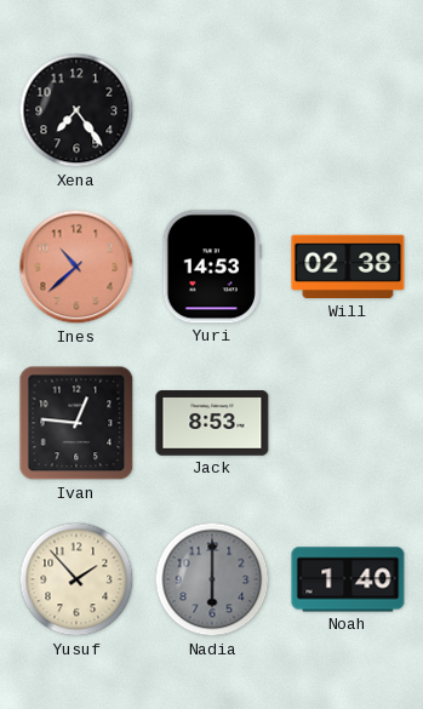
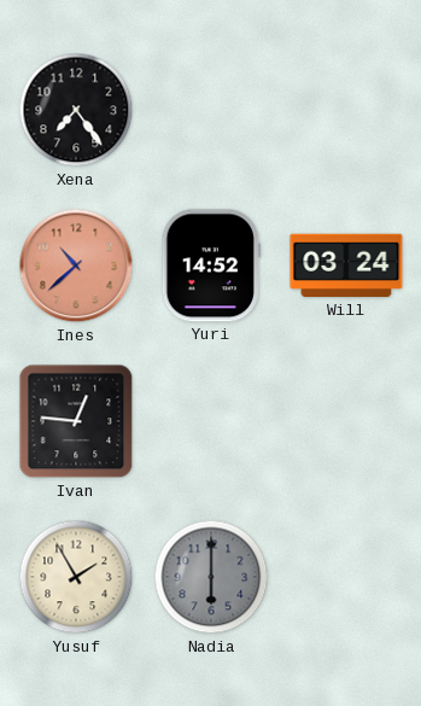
Yuri: 14:53 -> 14:52 (211, 266)
Will: 02:38 -> 03:24 (346, 266)
Jack: 8:53 -> none (212, 423)
Yusuf: 1:53 -> 1:55 (76, 577)
Noah: 1:40 -> none (348, 579)
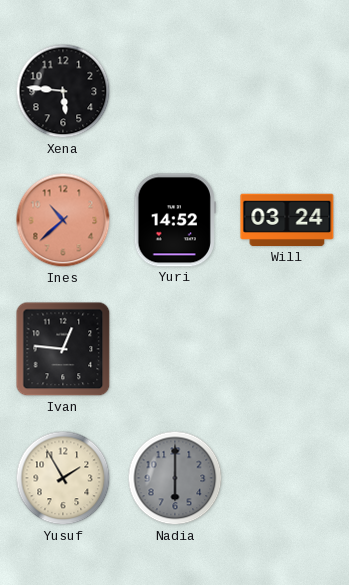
Xena: 7:24 -> 5:46 (63, 91)
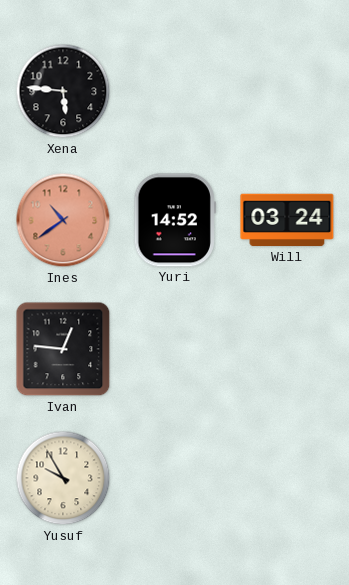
Ines: 10:38 -> 10:39 (63, 220)
Yusuf: 1:55 -> 9:55 (63, 478)
Nadia: 6:00 -> none (175, 478)
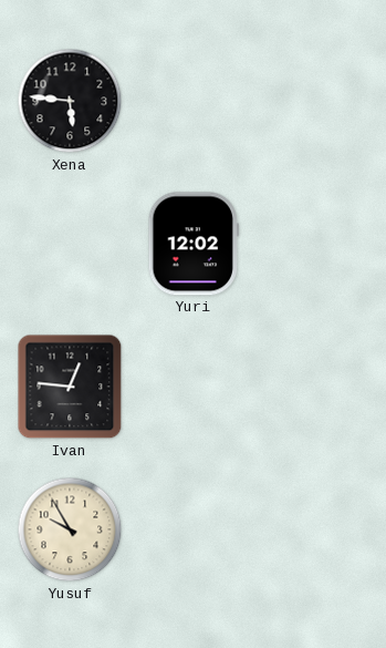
Ines: 10:39 -> none (63, 220)
Yuri: 14:52 -> 12:02 (194, 244)
Will: 03:24 -> none (287, 220)
